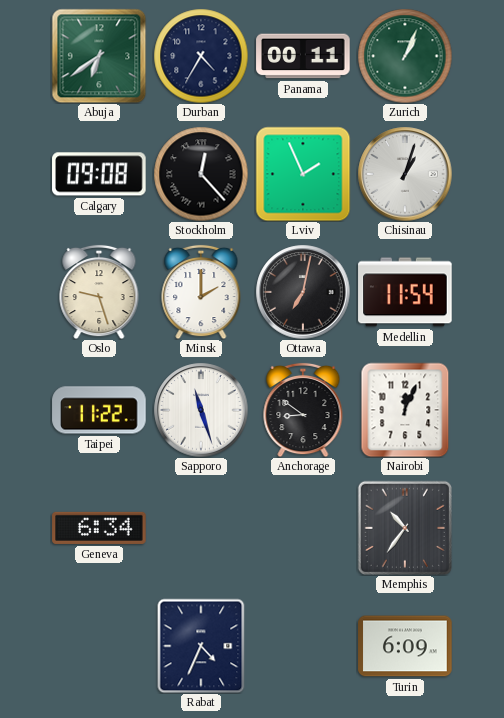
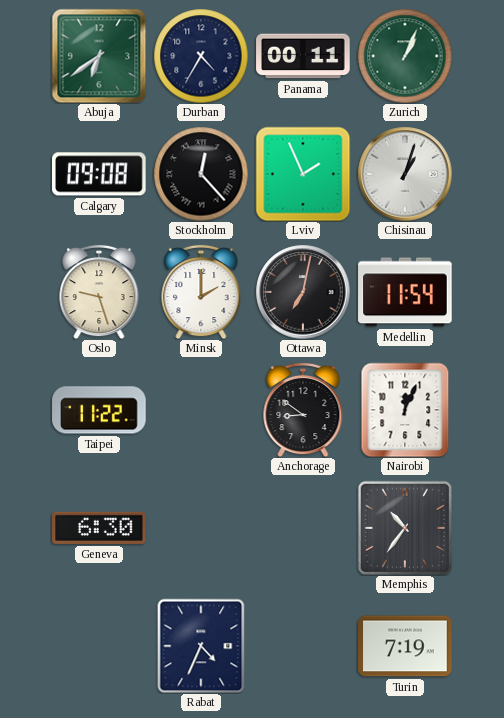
Sapporo: 11:27 -> none (201, 410)
Geneva: 6:34 -> 6:30 (99, 528)
Turin: 6:09 -> 7:19 (405, 646)
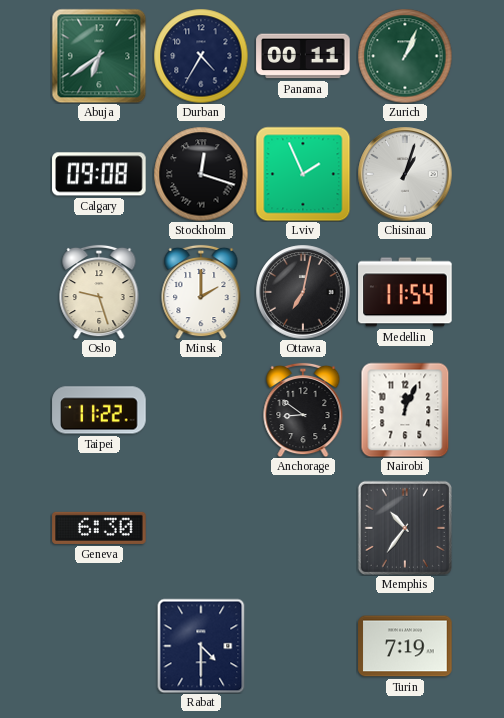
Stockholm: 12:23 -> 12:18 (201, 174)
Rabat: 4:34 -> 4:30 (201, 646)
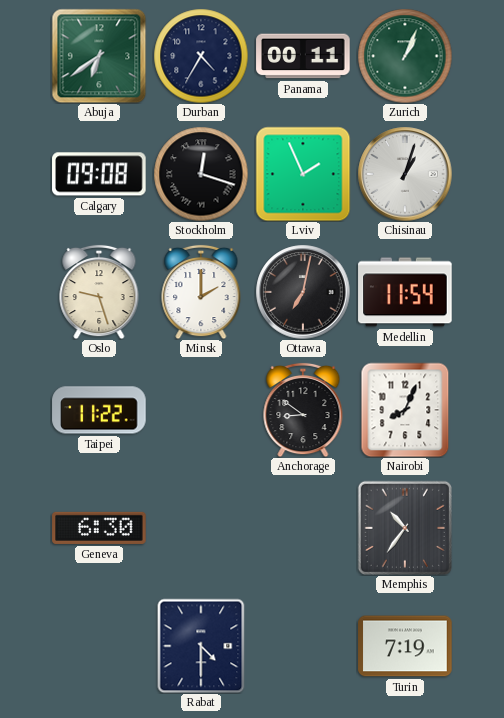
Nairobi: 12:04 -> 8:04 (405, 410)
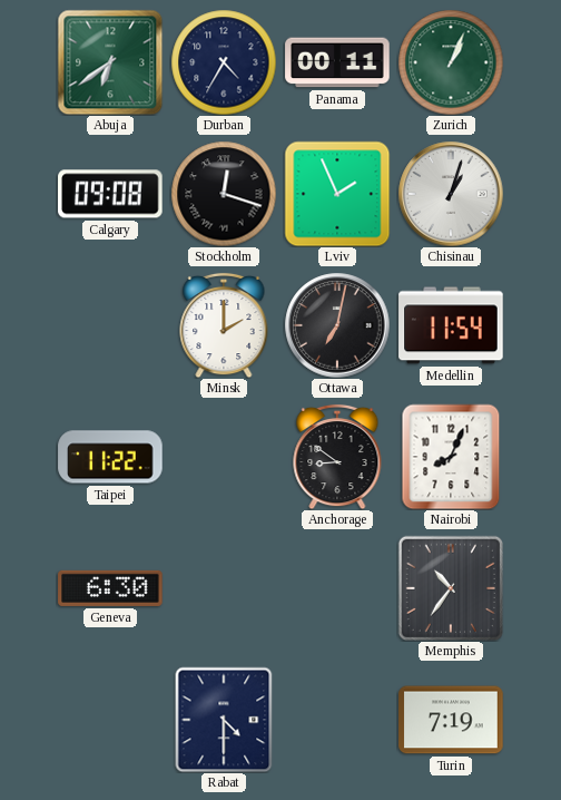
Oslo: 9:27 -> none (99, 292)
